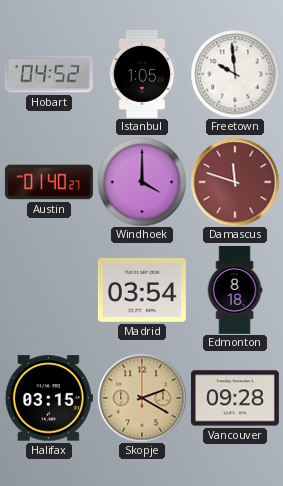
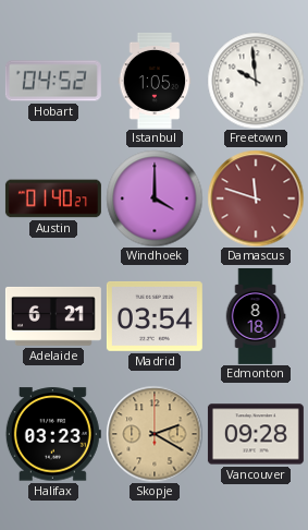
Adelaide: none -> 6:21 (53, 316)
Halifax: 03:15 -> 03:23 (53, 434)
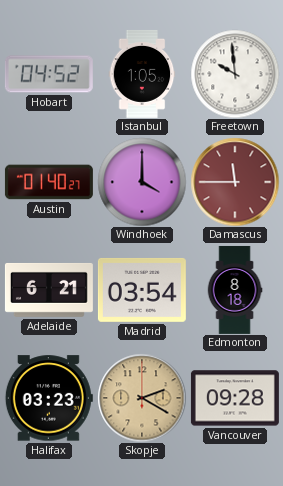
Damascus: 11:48 -> 11:45 (235, 182)
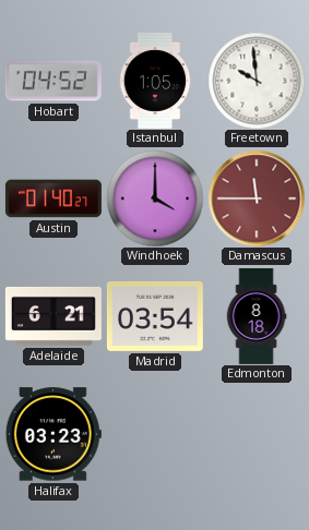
Skopje: 2:20 -> none (142, 398)
Vancouver: 09:28 -> none (235, 398)
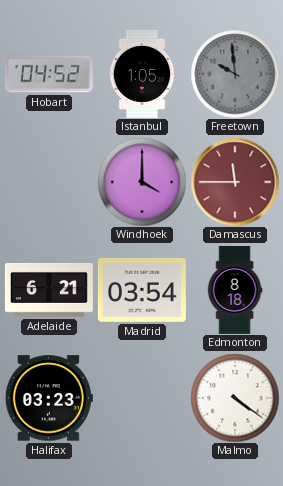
Freetown dial: white -> grey (235, 74)
Austin: 01:40 -> none (54, 198)
Malmo: none -> 4:21 (235, 398)
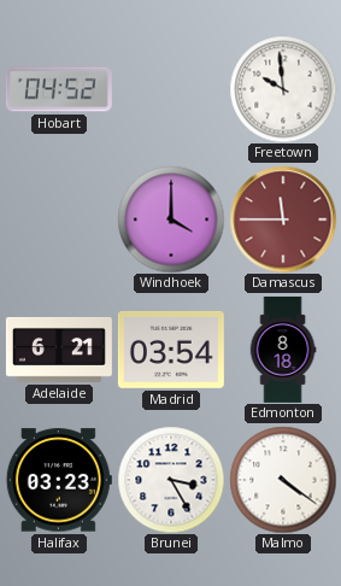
Istanbul: 1:05 -> none (142, 74)
Freetown dial: grey -> white (283, 89)
Brunei: none -> 3:25 (171, 480)
